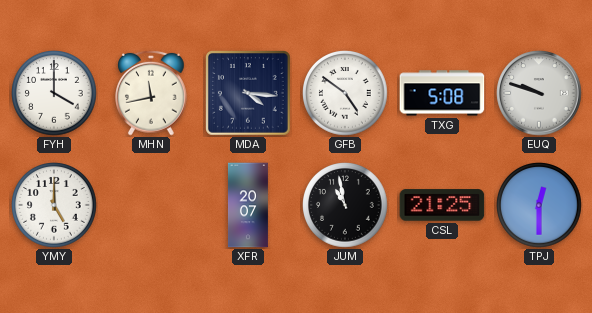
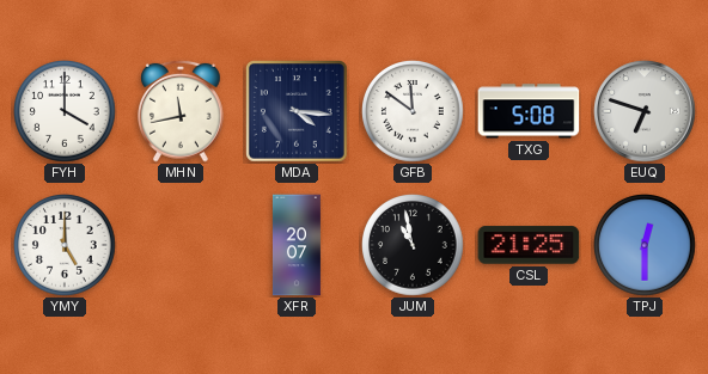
GFB: 4:51 -> 11:51 (413, 111)
EUQ: 9:48 -> 6:48 (645, 111)
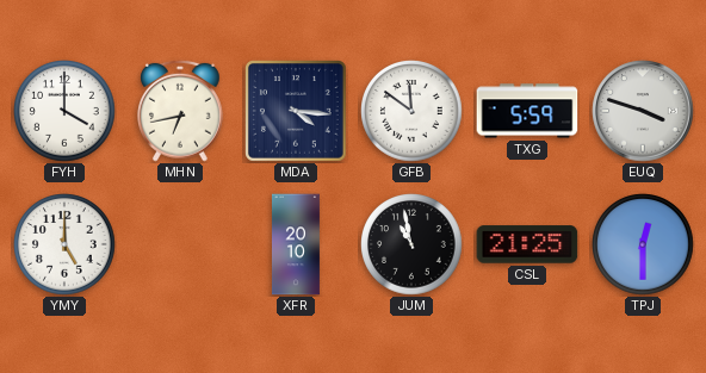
MHN: 11:43 -> 6:43 (181, 111)
TXG: 5:08 -> 5:59 (527, 111)
EUQ: 6:48 -> 3:48 (643, 111)
XFR: 20:07 -> 20:10 (296, 244)
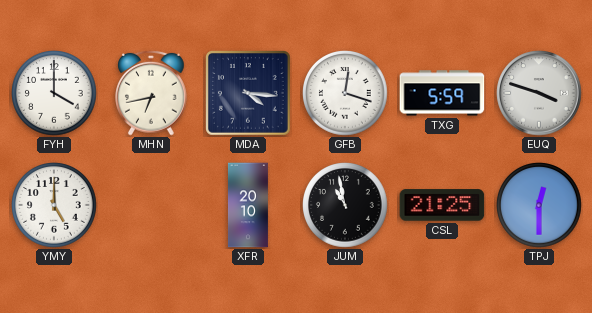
GFB: 11:51 -> 12:18 (345, 93)
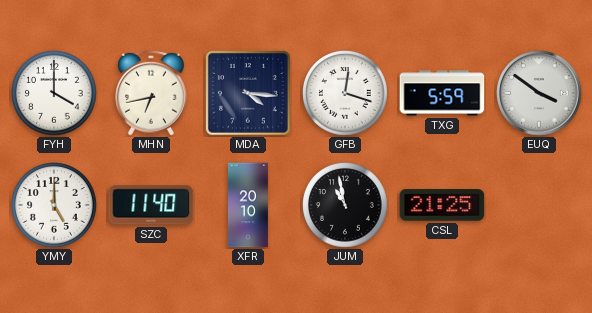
EUQ: 3:48 -> 3:51 (539, 93)
SZC: none -> 11:40 (151, 205)
TPJ: 12:30 -> none (539, 205)
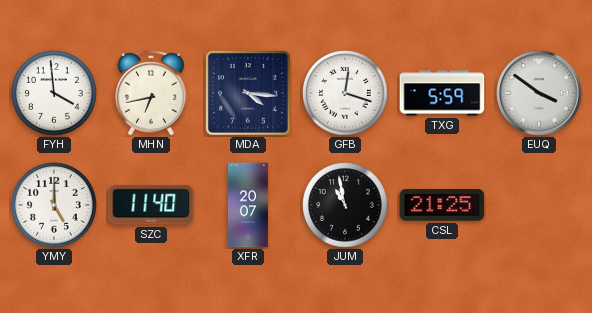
FYH: 4:00 -> 3:59 (54, 93)
XFR: 20:10 -> 20:07 (248, 205)
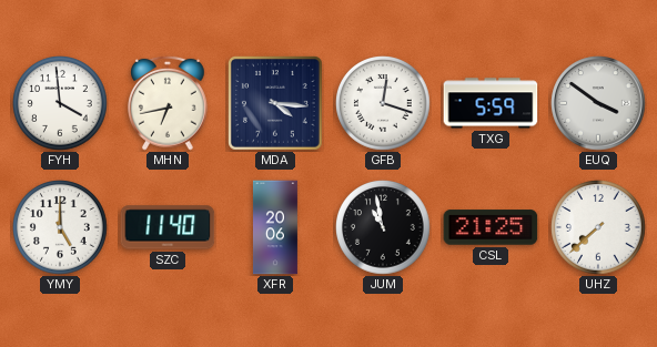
XFR: 20:07 -> 20:06 (275, 227)
UHZ: none -> 7:38 (598, 227)
